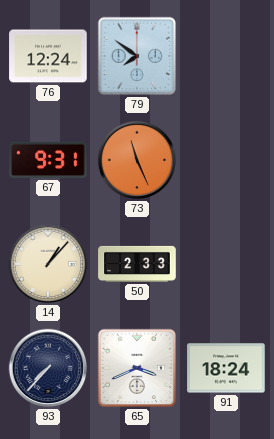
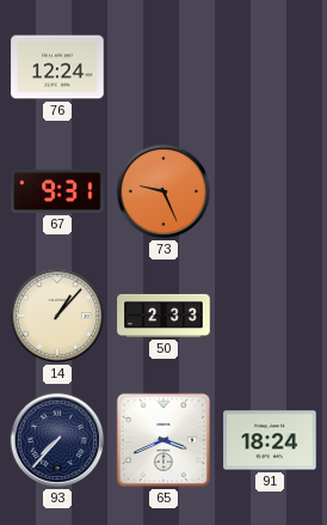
79: 7:51 -> none (137, 56)
73: 11:26 -> 9:26 (163, 191)
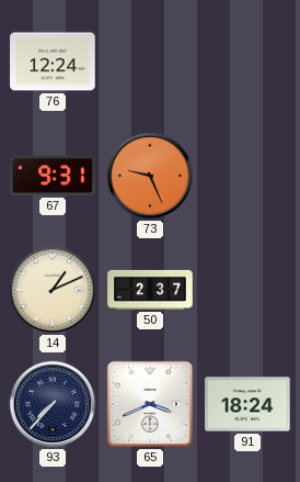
14: 1:07 -> 1:11 (53, 290)
50: 2:33 -> 2:37 (150, 290)
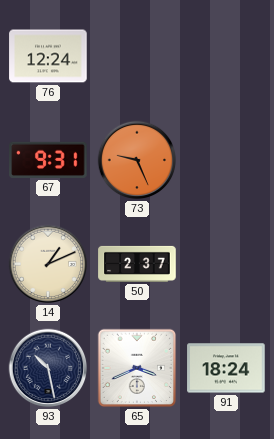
93: 7:37 -> 10:28 (48, 368)
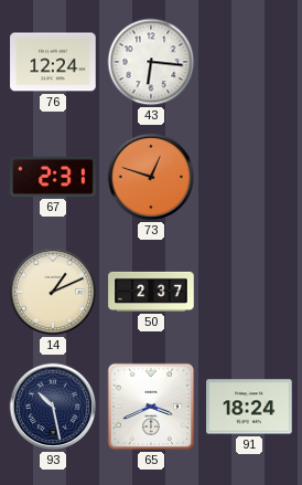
43: none -> 6:16 (151, 62)
67: 9:31 -> 2:31 (53, 177)
73: 9:26 -> 12:48 (151, 177)
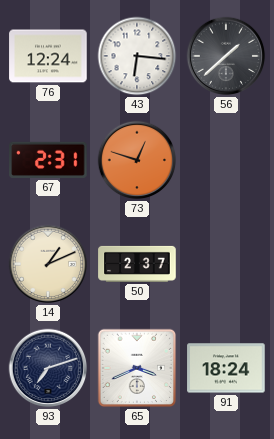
56: none -> 1:38 (226, 56)
93: 10:28 -> 7:12 (48, 368)
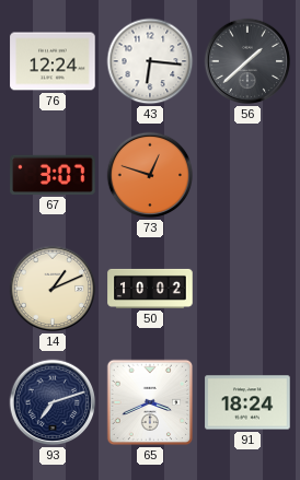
67: 2:31 -> 3:07 (53, 175)
50: 2:37 -> 10:02 (150, 289)
